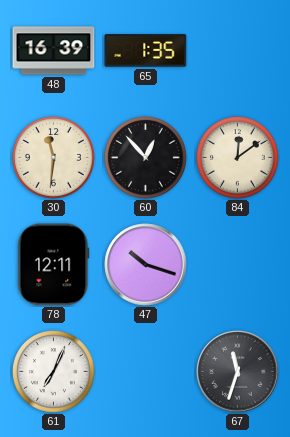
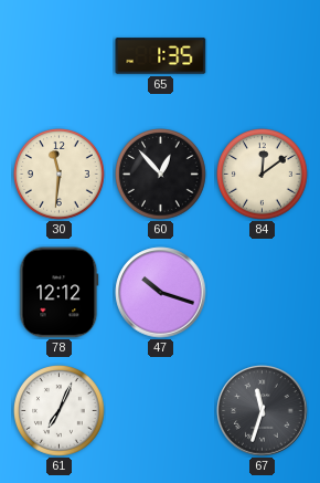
48: 16:39 -> none (54, 51)
78: 12:11 -> 12:12 (60, 293)
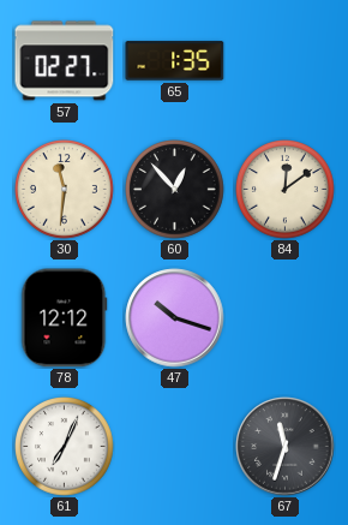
57: none -> 02:27 (65, 61)
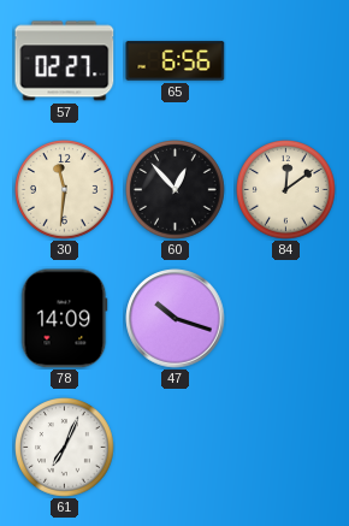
65: 1:35 -> 6:56 (176, 61)
78: 12:12 -> 14:09 (65, 319)
67: 11:33 -> none (286, 447)
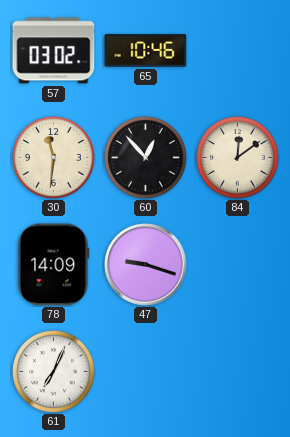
57: 02:27 -> 03:02 (54, 51)
65: 6:56 -> 10:46 (146, 51)
47: 10:18 -> 9:18 (146, 265)
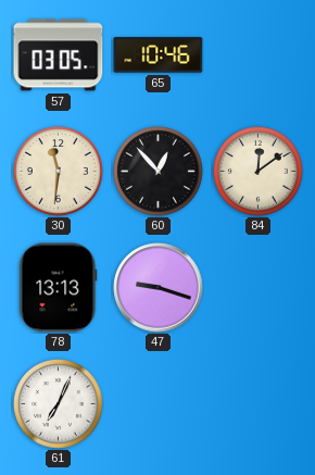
57: 03:02 -> 03:05 (59, 55)
78: 14:09 -> 13:13 (59, 288)
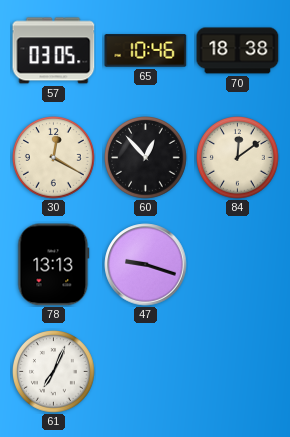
70: none -> 18:38 (238, 51)
30: 11:31 -> 12:20 (54, 158)
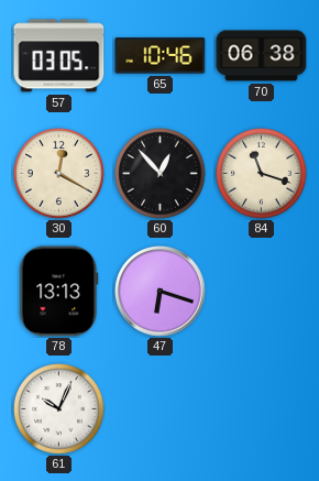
70: 18:38 -> 06:38 (262, 56)
84: 12:09 -> 11:18 (262, 174)
47: 9:18 -> 6:18 (161, 292)
61: 7:04 -> 10:04 (59, 409)
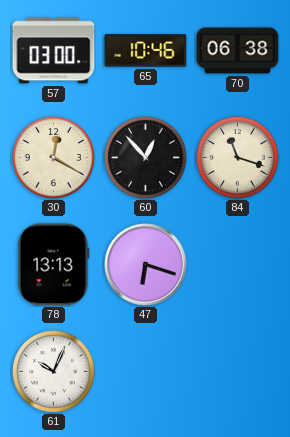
57: 03:05 -> 03:00 (54, 51)
